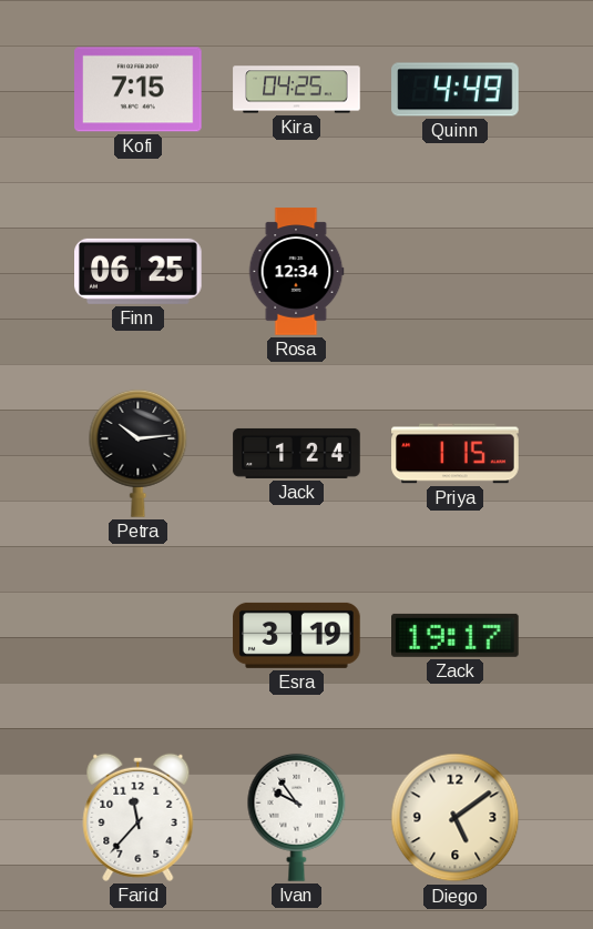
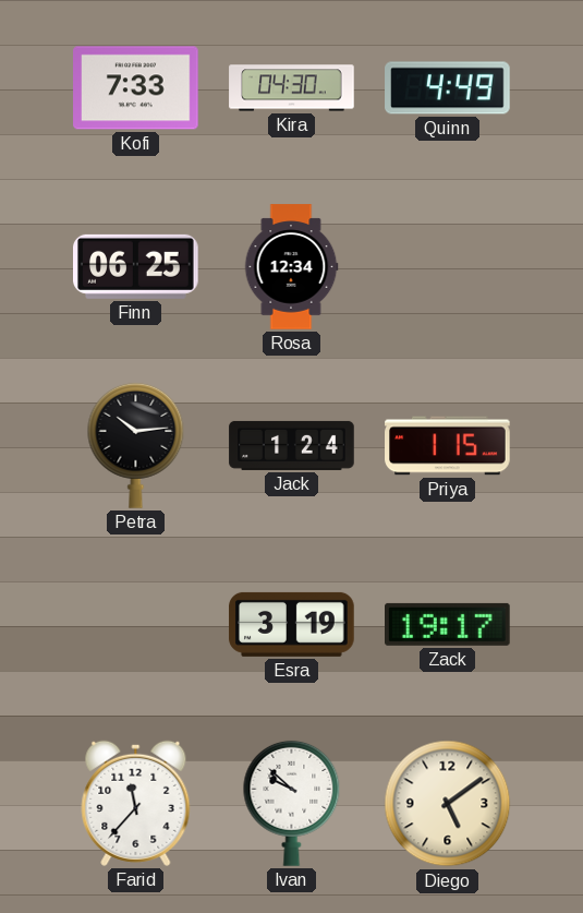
Kofi: 7:15 -> 7:33 (136, 88)
Kira: 04:25 -> 04:30 (292, 88)
Ivan: 9:54 -> 9:52 (292, 803)
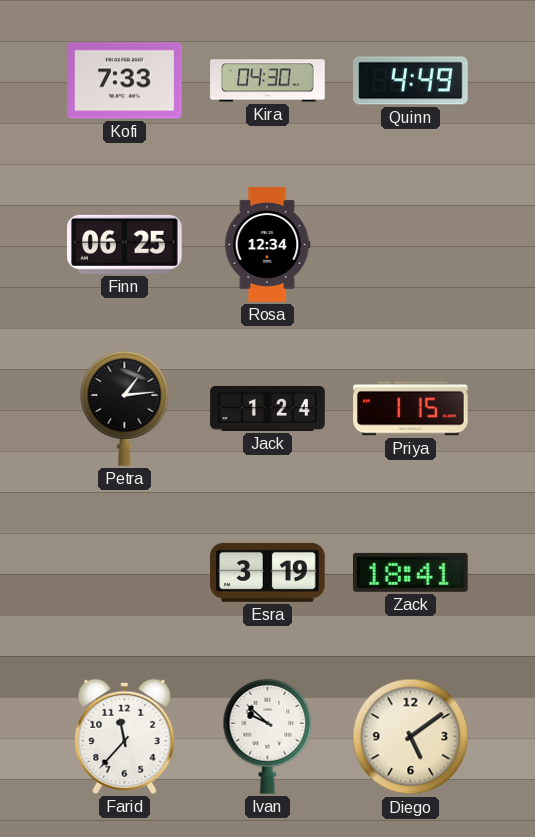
Petra: 10:14 -> 1:14 (125, 408)
Zack: 19:17 -> 18:41 (411, 572)
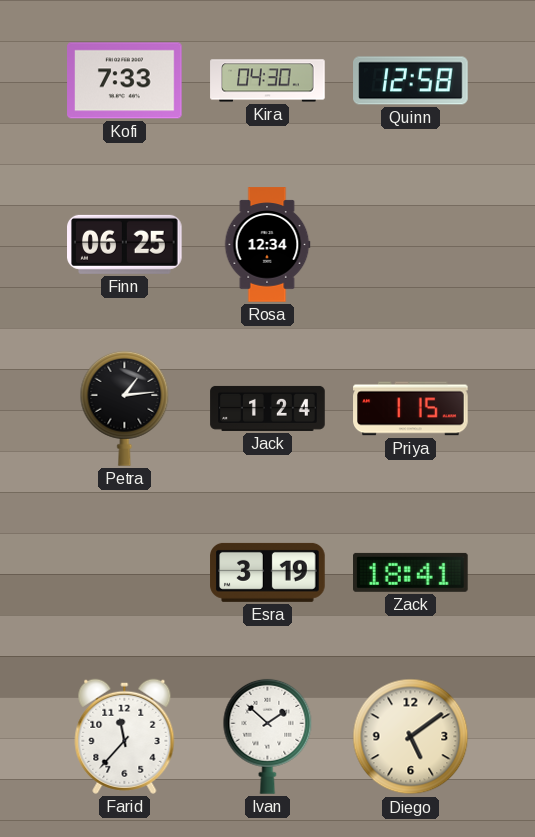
Quinn: 4:49 -> 12:58 (411, 81)
Ivan: 9:52 -> 1:52 (268, 736)
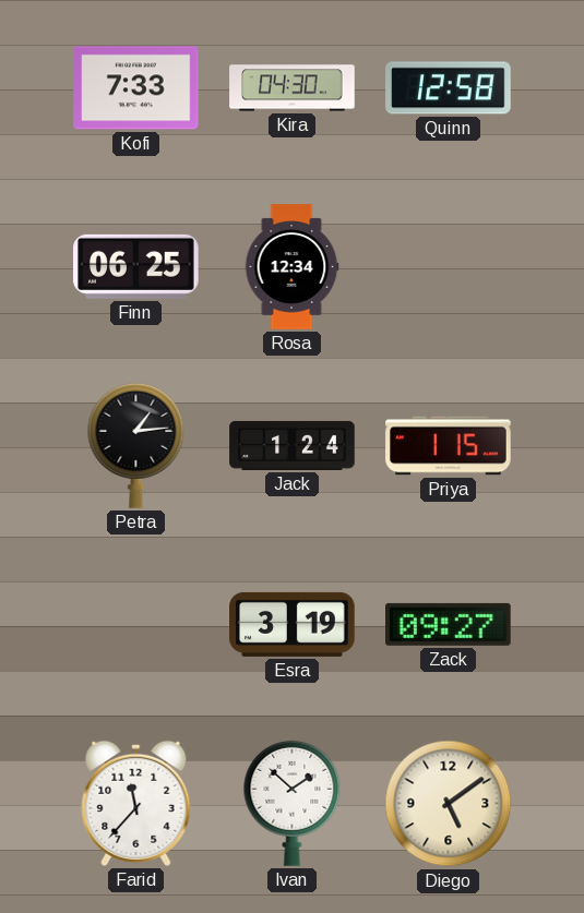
Zack: 18:41 -> 09:27 (449, 624)
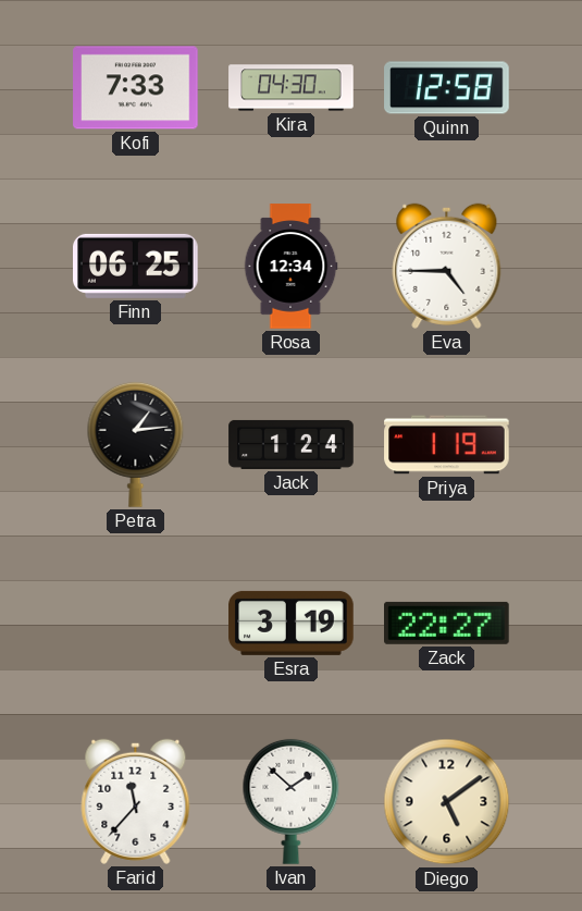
Eva: none -> 4:45 (447, 266)
Priya: 1:15 -> 1:19 (447, 445)
Zack: 09:27 -> 22:27 (447, 623)
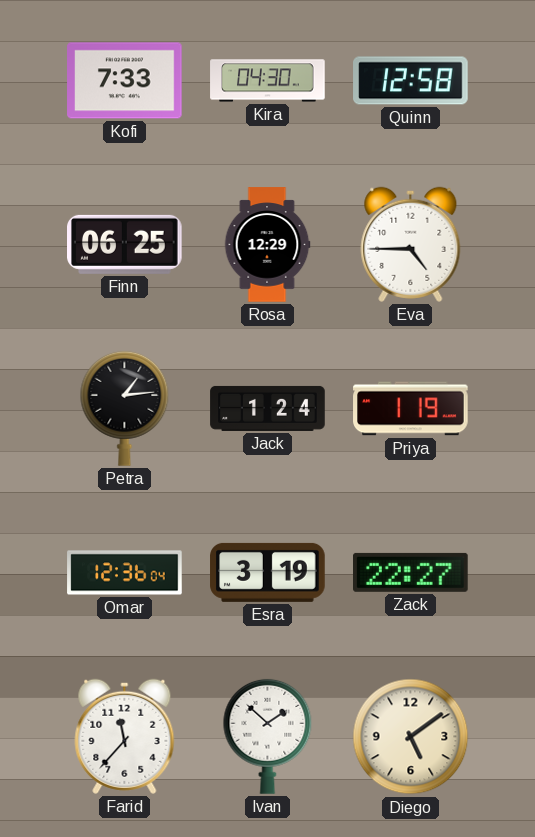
Rosa: 12:34 -> 12:29 (267, 245)
Omar: none -> 12:36 (125, 573)
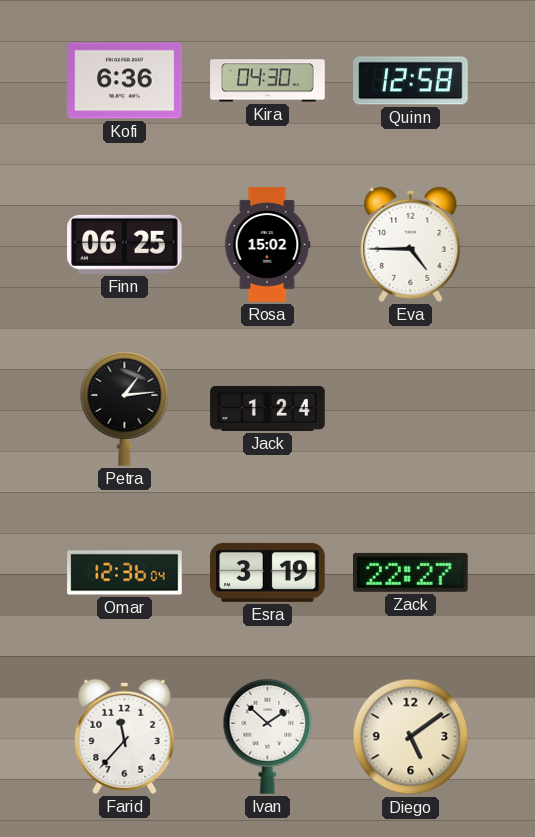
Kofi: 7:33 -> 6:36 (125, 81)
Rosa: 12:29 -> 15:02 (267, 245)
Priya: 1:19 -> none (411, 409)
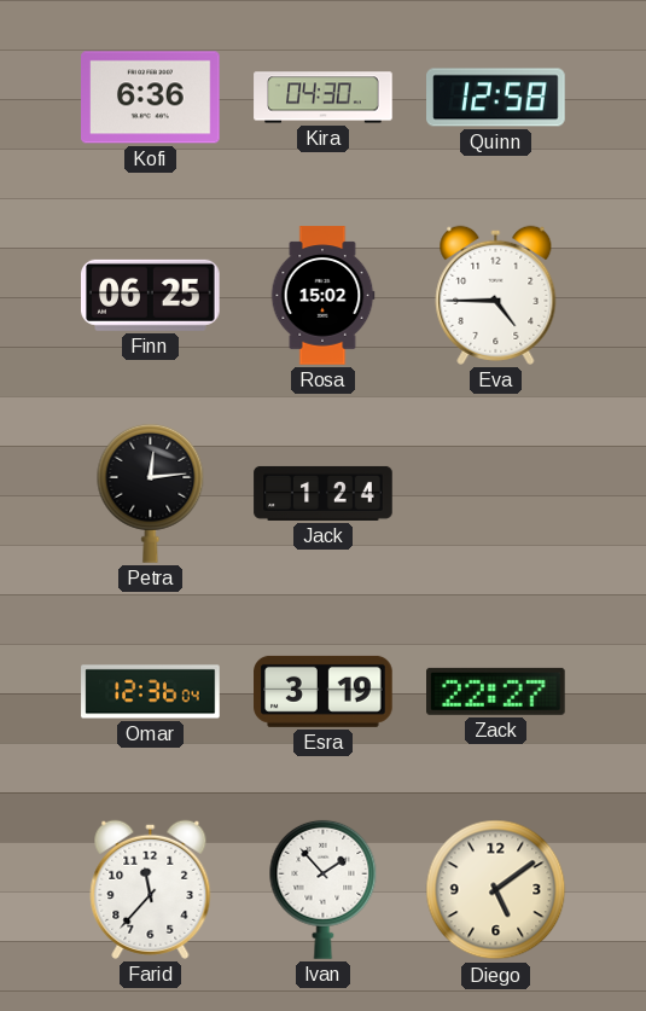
Petra: 1:14 -> 12:14 (151, 493)
Ivan: 1:52 -> 1:53 (324, 889)
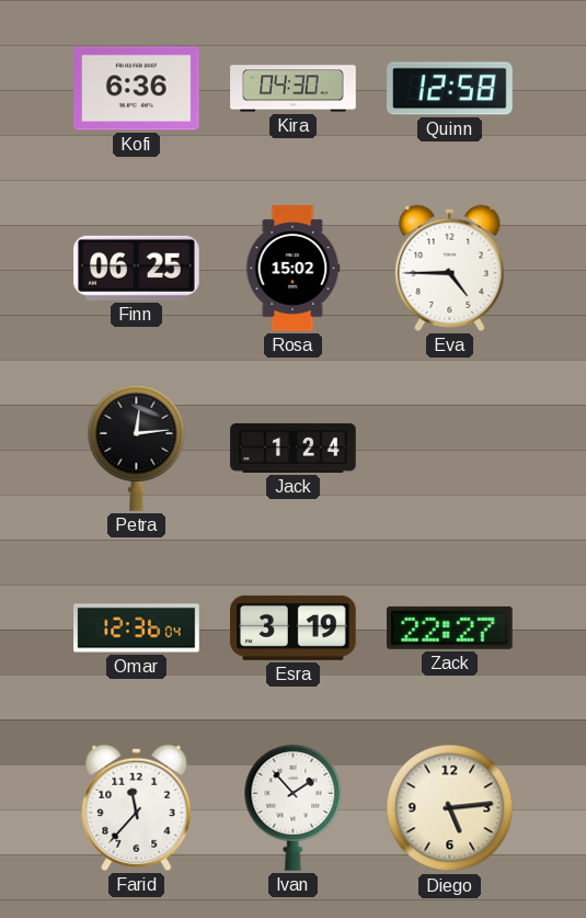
Diego: 5:09 -> 5:14 (450, 808)
